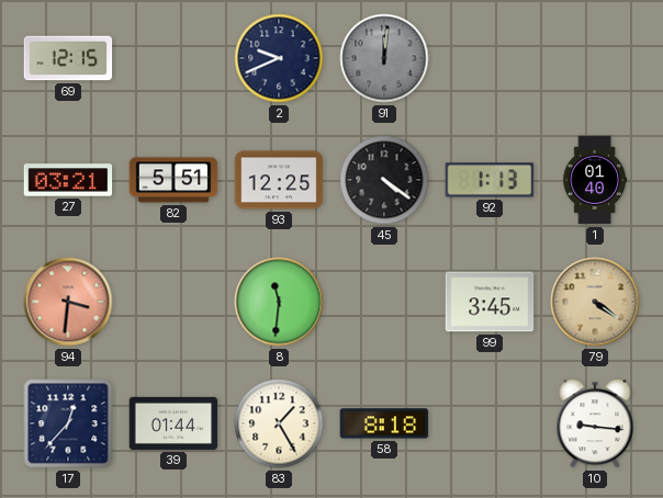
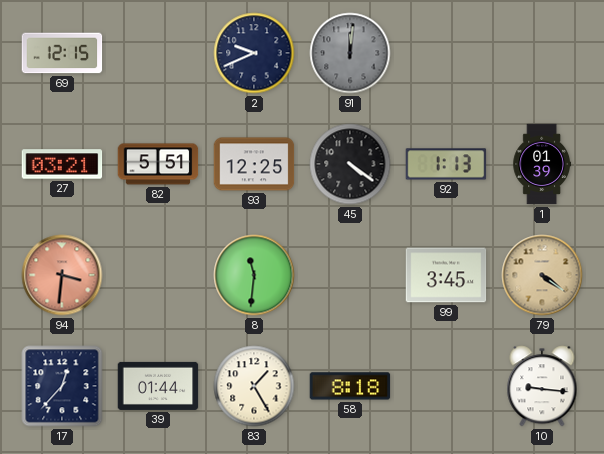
1: 01:40 -> 01:39 (541, 164)
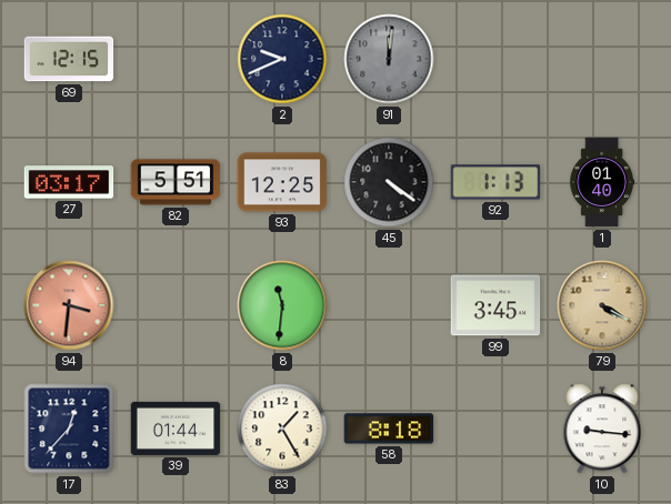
27: 03:21 -> 03:17 (69, 182)
1: 01:39 -> 01:40 (601, 182)
79: 4:21 -> 4:20 (602, 305)
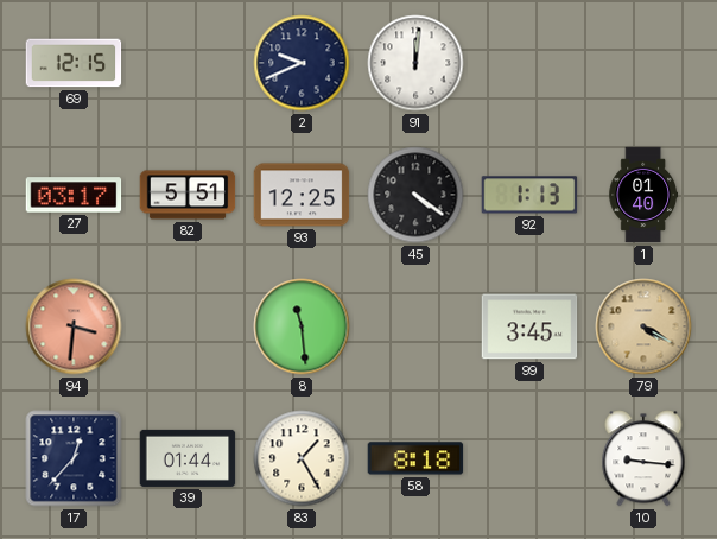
91 dial: grey -> white (415, 63)
8: 11:31 -> 11:29 (302, 326)
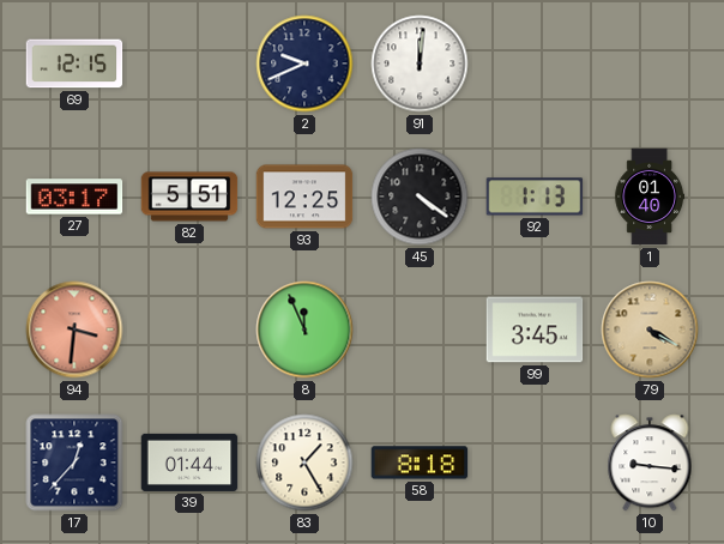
8: 11:29 -> 11:56 (304, 330)
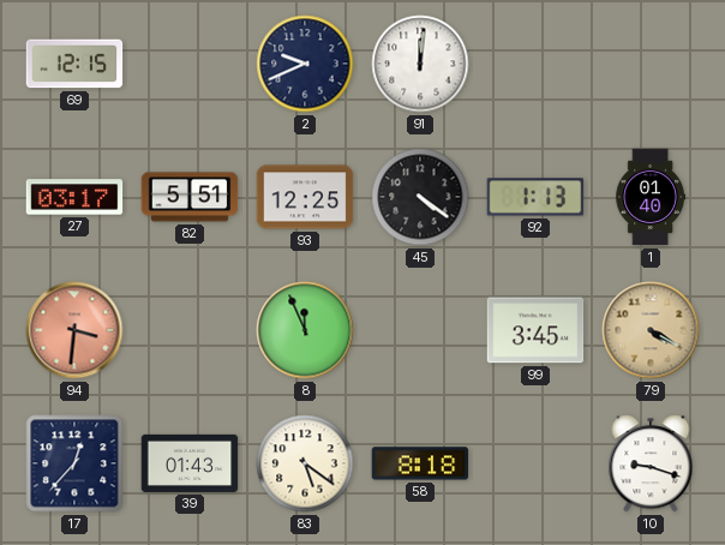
39: 01:44 -> 01:43 (190, 463)
83: 1:25 -> 5:21 (305, 463)
10: 9:16 -> 9:18 (651, 463)
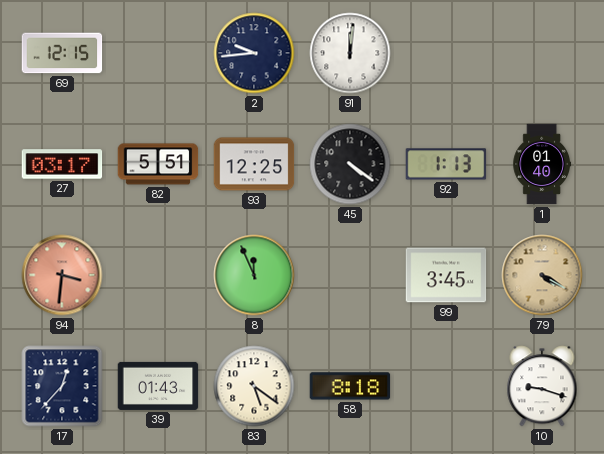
2: 9:41 -> 9:44 (254, 53)
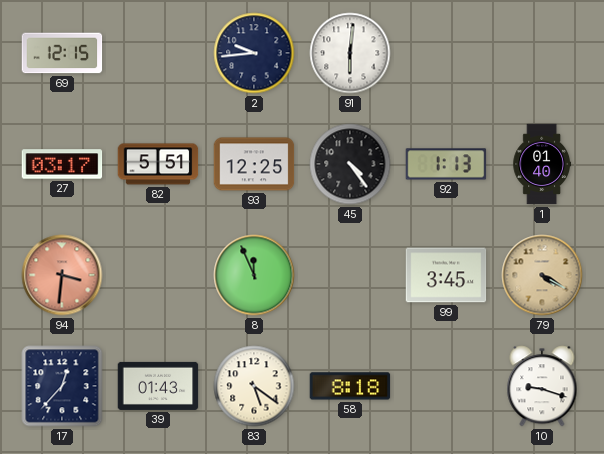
91: 12:01 -> 6:01 (350, 53)
45: 4:21 -> 4:24 (350, 164)
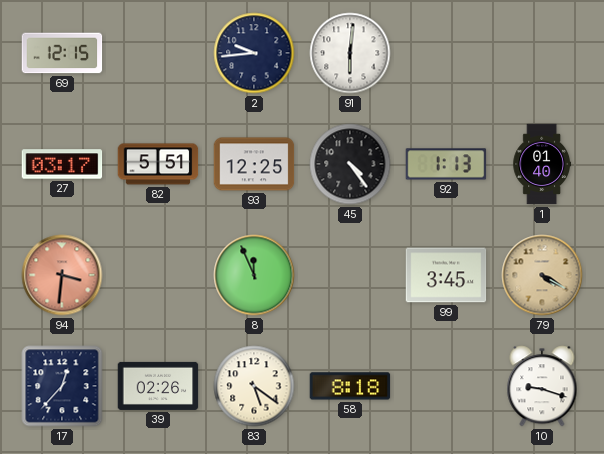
39: 01:43 -> 02:26 (158, 386)
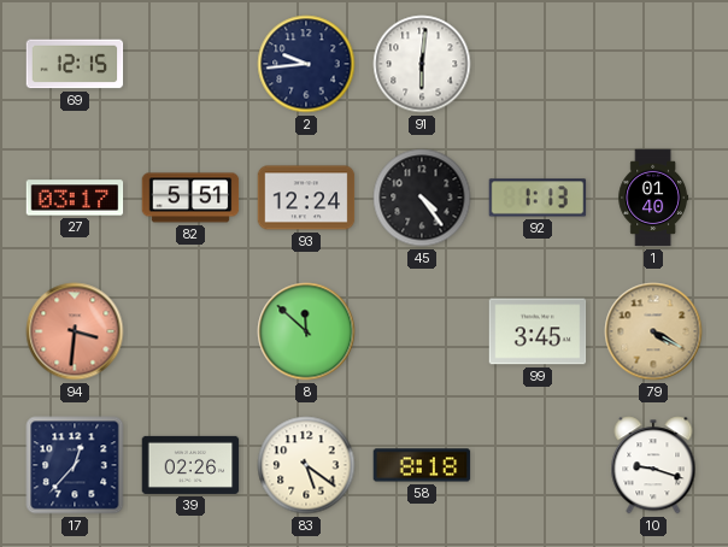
93: 12:25 -> 12:24 (306, 198)
8: 11:56 -> 11:52 (306, 331)
